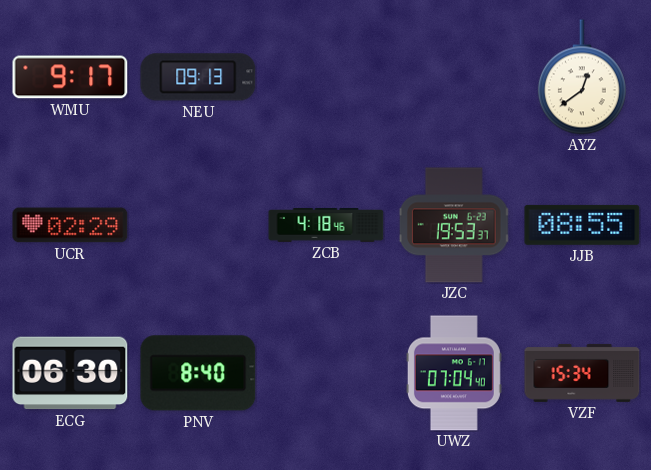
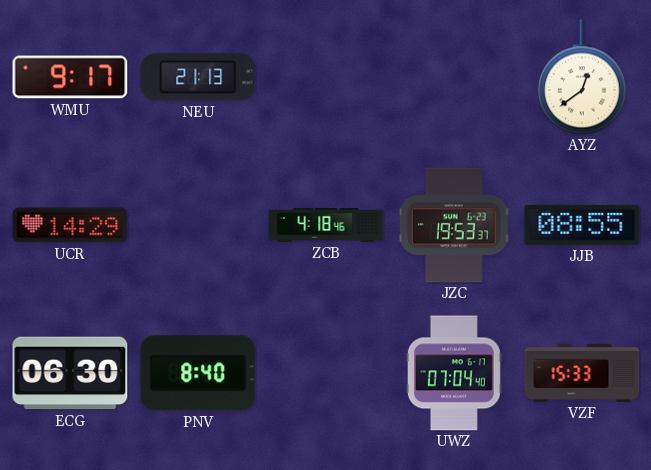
NEU: 09:13 -> 21:13 (198, 77)
UCR: 02:29 -> 14:29 (70, 225)
VZF: 15:34 -> 15:33 (582, 373)
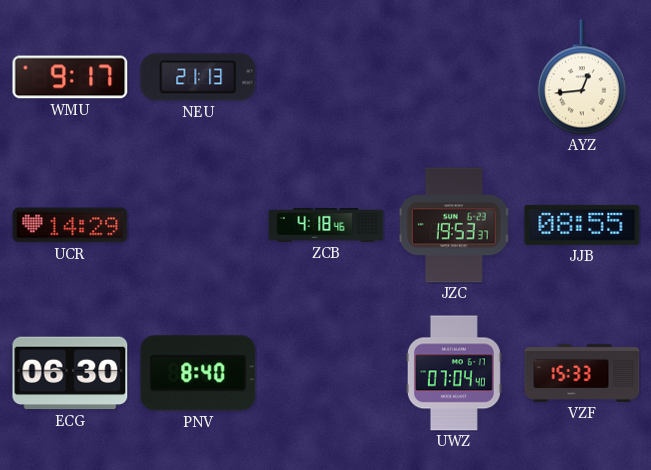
AYZ: 12:39 -> 12:44 (582, 77)
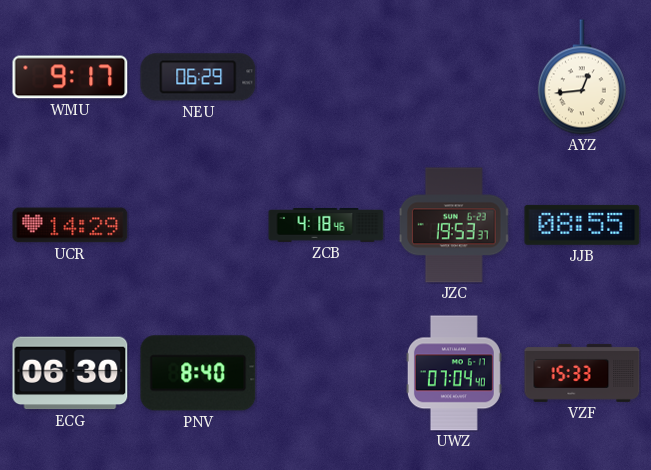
NEU: 21:13 -> 06:29 (198, 77)
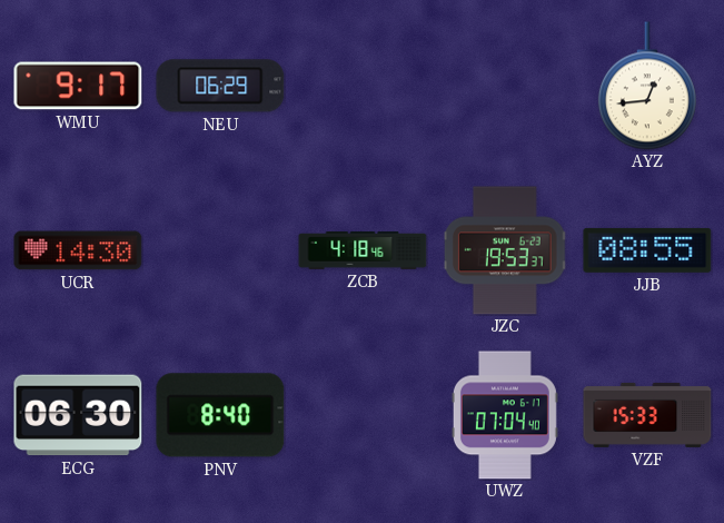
UCR: 14:29 -> 14:30 (78, 250)
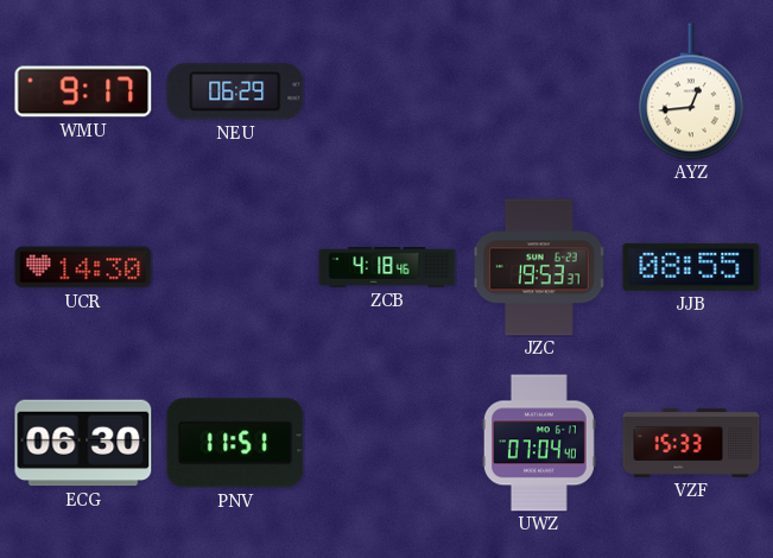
PNV: 8:40 -> 11:51 (235, 443)
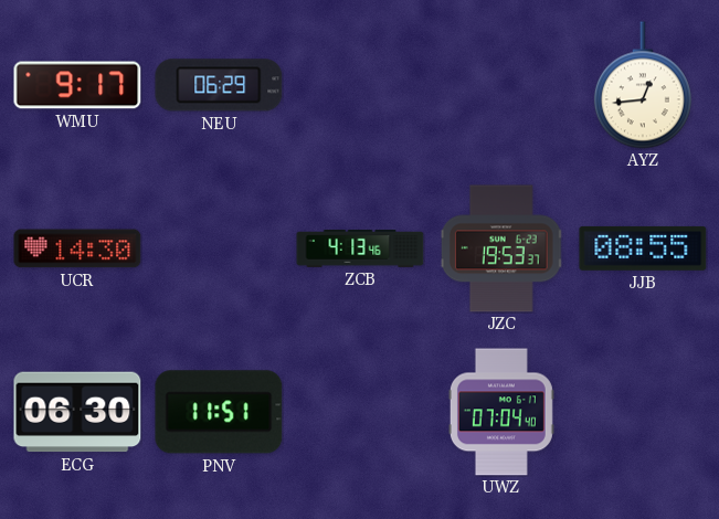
ZCB: 4:18 -> 4:13 (360, 250)
VZF: 15:33 -> none (691, 443)
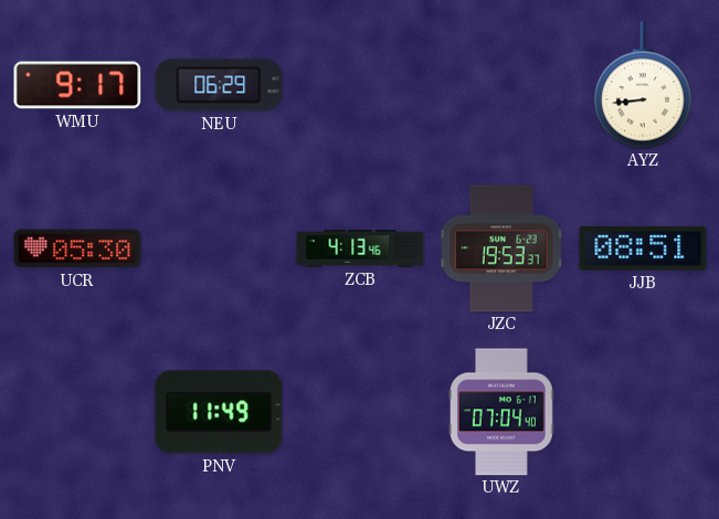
AYZ: 12:44 -> 8:44 (643, 85)
UCR: 14:30 -> 05:30 (77, 248)
JJB: 08:55 -> 08:51 (643, 248)
ECG: 06:30 -> none (77, 412)
PNV: 11:51 -> 11:49 (219, 412)
